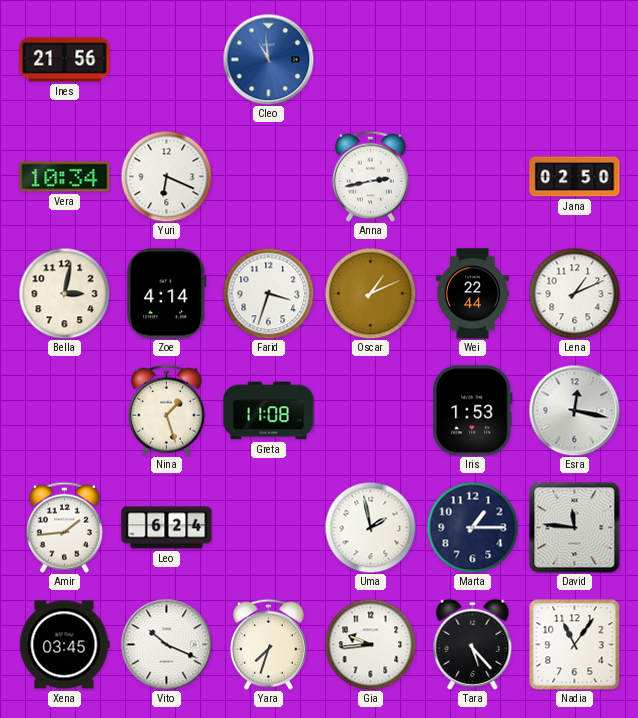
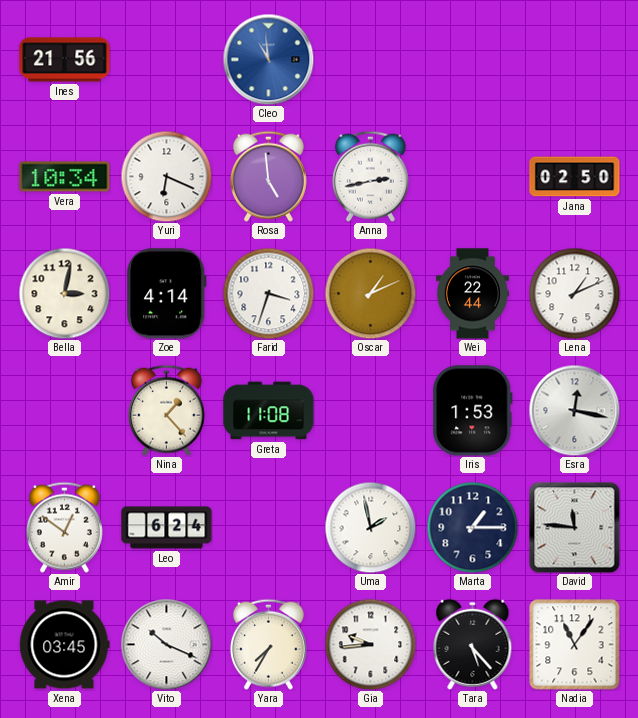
Rosa: none -> 4:59 (268, 176)
Nina: 1:27 -> 1:23 (166, 410)
Amir: 1:44 -> 12:51 (64, 527)
Yara: 7:33 -> 7:35 (268, 644)
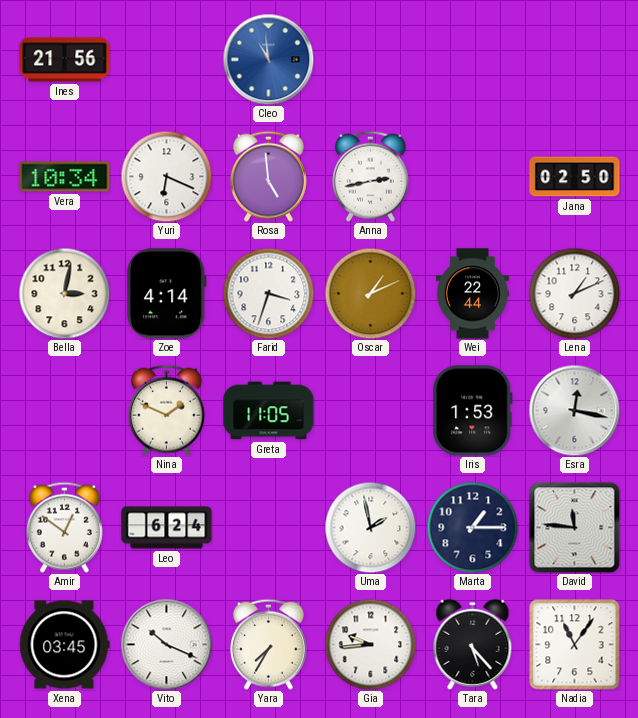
Nina: 1:23 -> 1:49 (166, 410)
Greta: 11:08 -> 11:05 (269, 411)
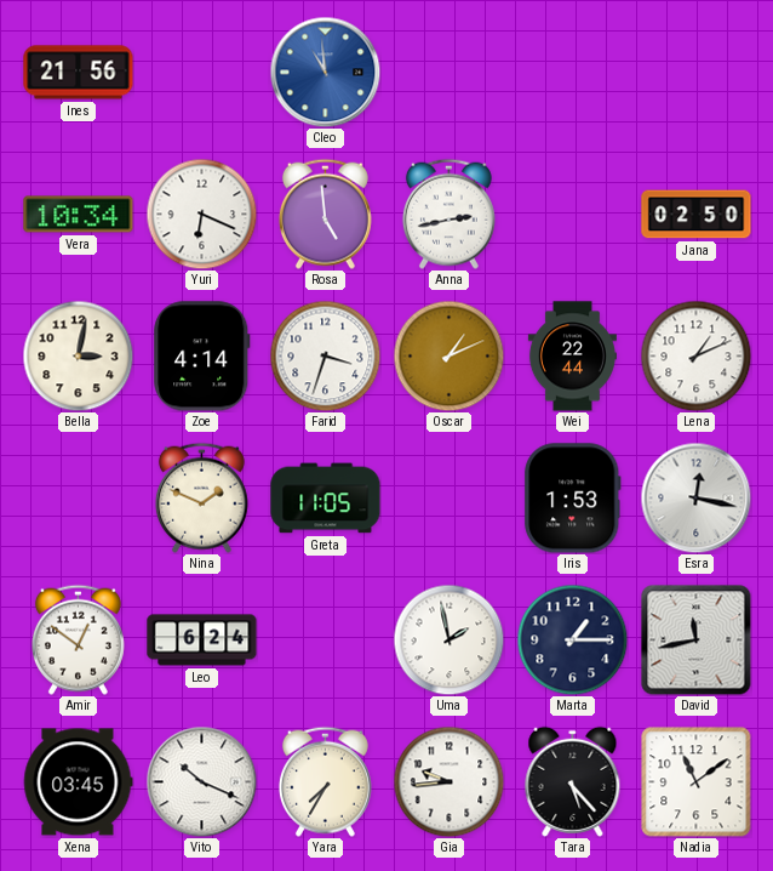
David: 11:46 -> 11:43 (695, 639)
Nadia: 11:06 -> 11:09 (697, 782)
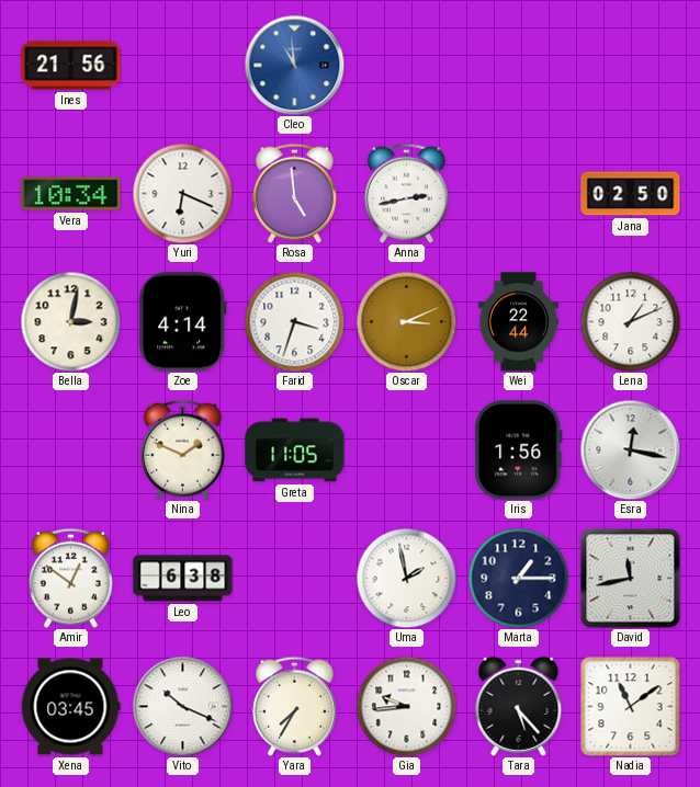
Oscar: 1:11 -> 3:11 (406, 321)
Iris: 1:53 -> 1:56 (519, 450)
Leo: 6:24 -> 6:38 (183, 579)
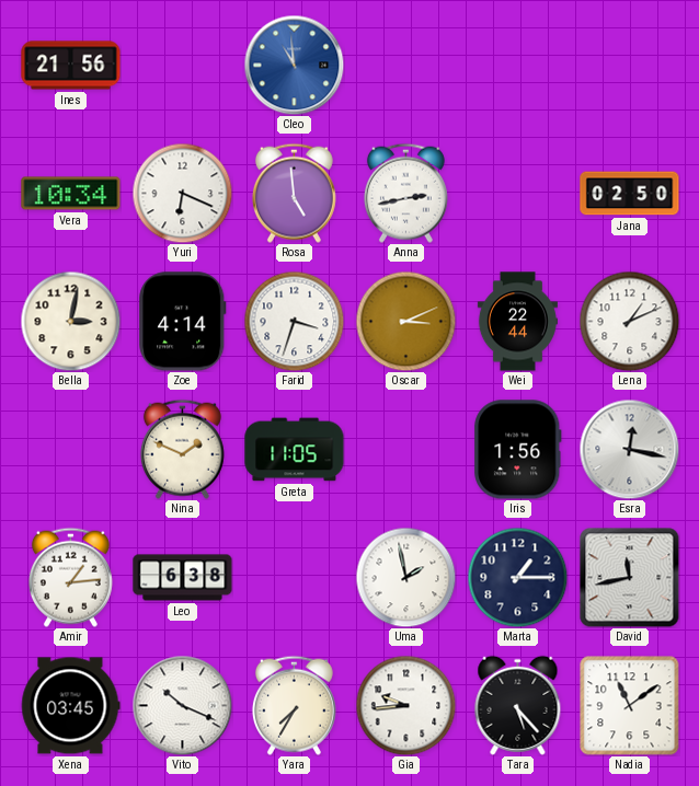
Amir: 12:51 -> 1:14 (70, 577)
